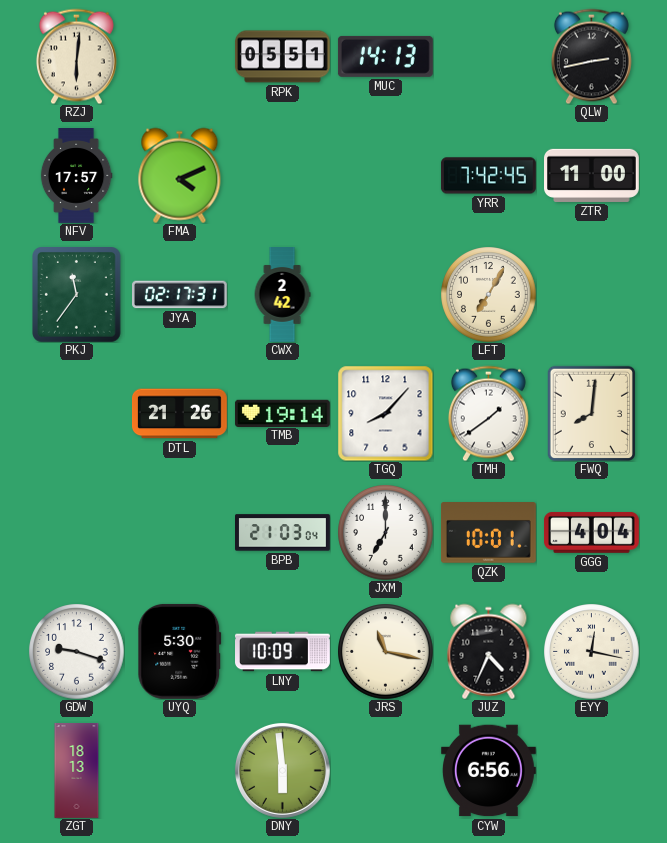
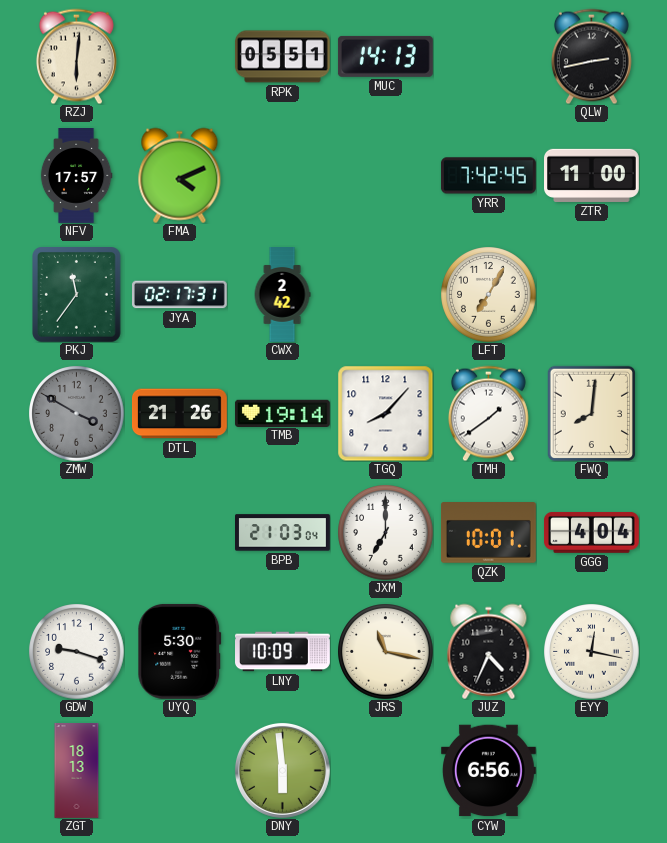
ZMW: none -> 3:50 (76, 413)
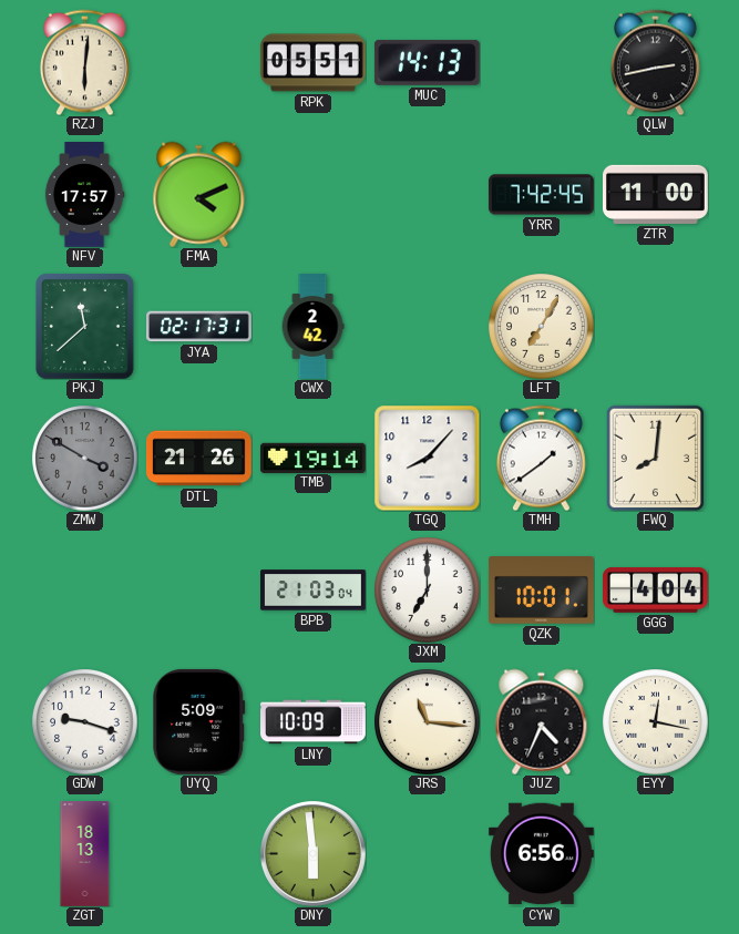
PKJ: 11:36 -> 11:38 (85, 327)
UYQ: 5:30 -> 5:09 (199, 721)
JRS: 11:17 -> 11:16 (427, 721)
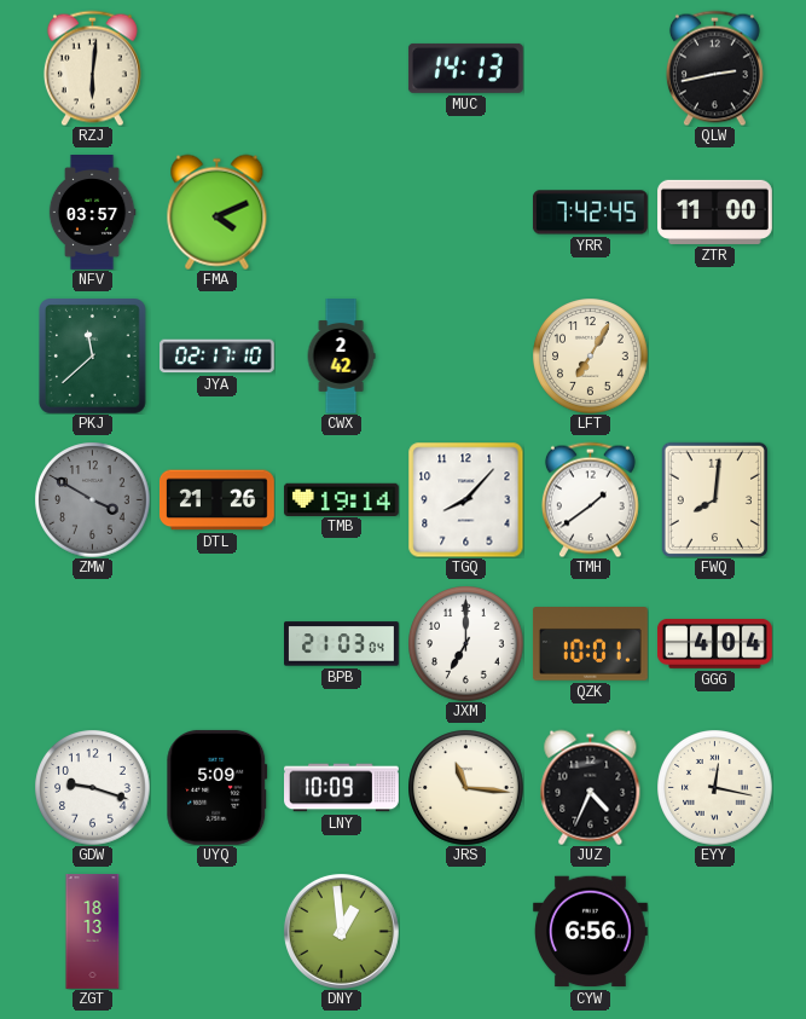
RPK: 05:51 -> none (312, 63)
NFV: 17:57 -> 03:57 (92, 213)
JYA: 02:17:31 -> 02:17:10 (218, 357)
DNY: 5:59 -> 12:59 (341, 931)
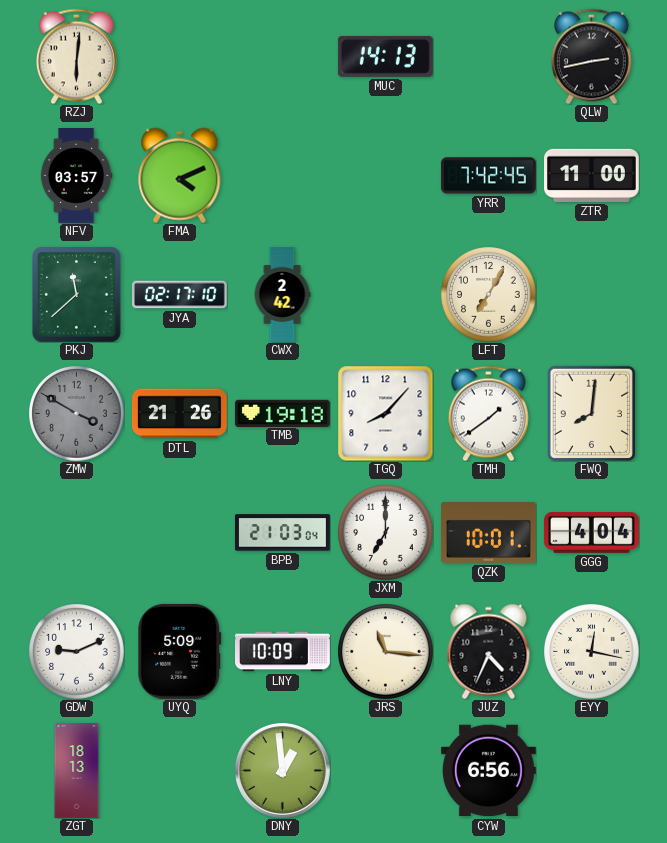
TMB: 19:14 -> 19:18 (282, 413)
GDW: 9:18 -> 9:11 (76, 651)
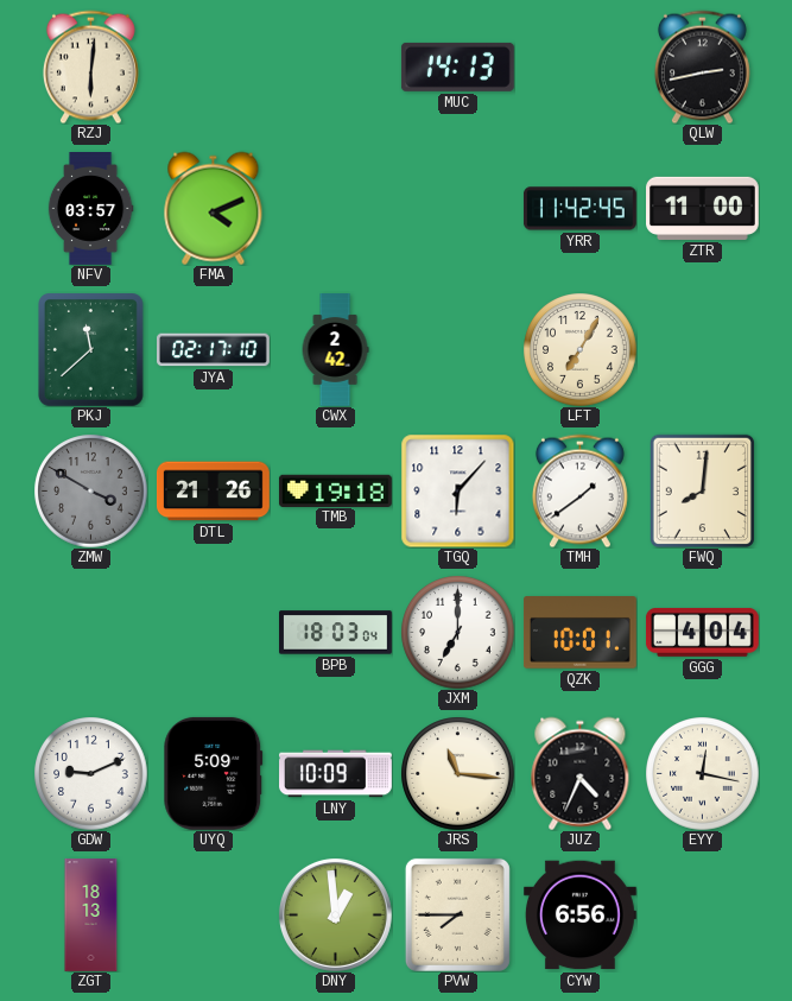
YRR: 7:42 -> 11:42 (581, 209)
TGQ: 8:07 -> 6:07 (457, 490)
BPB: 21:03 -> 18:03 (336, 633)
PVW: none -> 7:45 (457, 914)
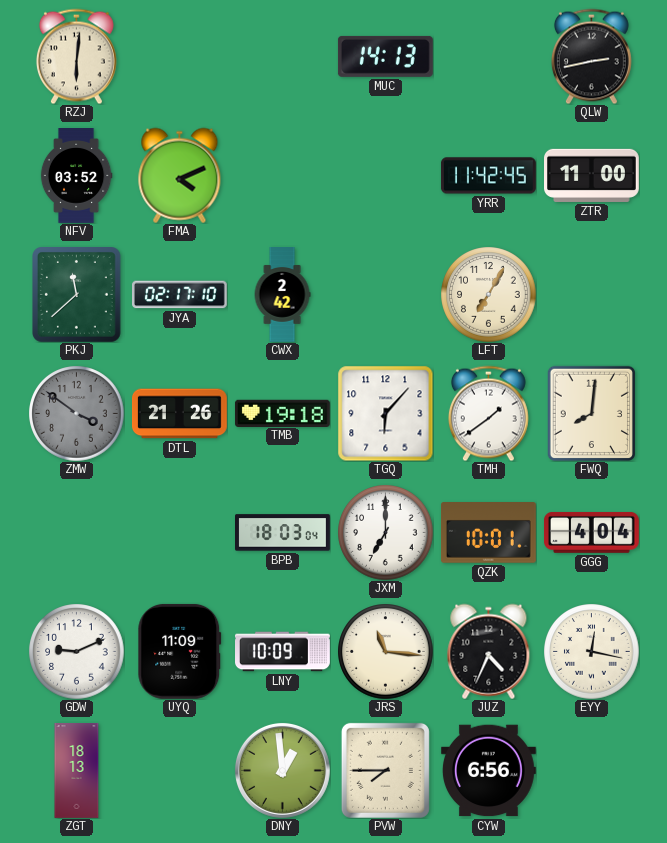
NFV: 03:57 -> 03:52 (76, 176)
ZMW: 3:50 -> 3:51 (76, 413)
UYQ: 5:09 -> 11:09 (180, 651)
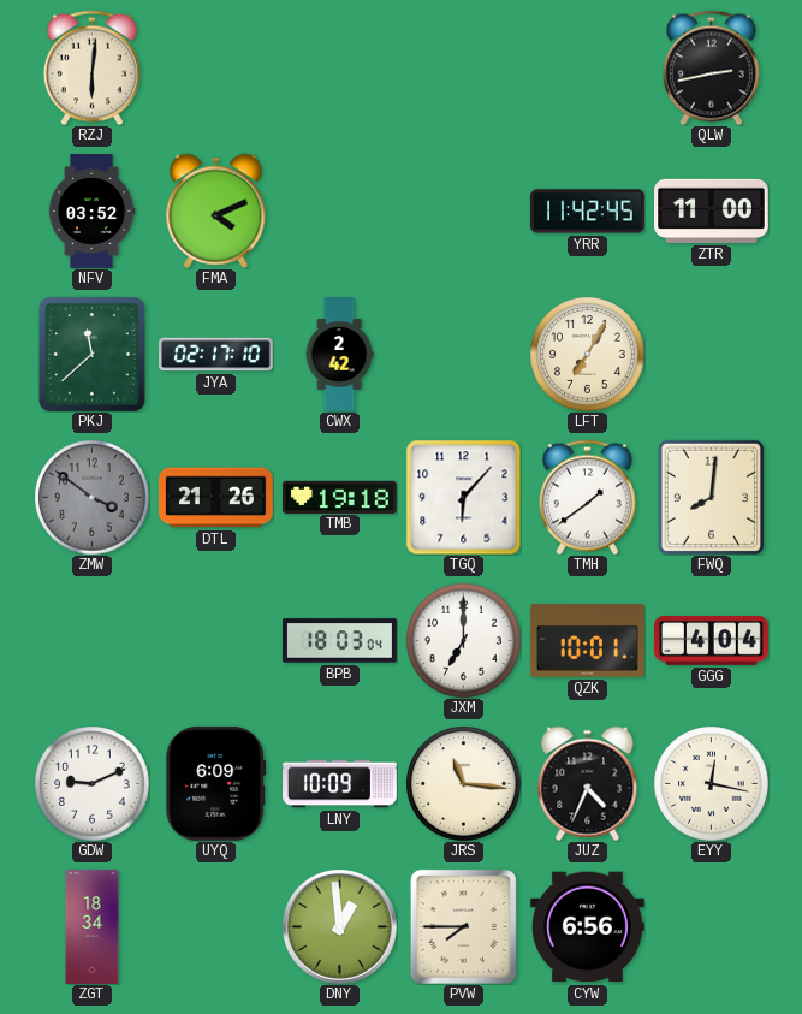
MUC: 14:13 -> none (385, 56)
UYQ: 11:09 -> 6:09 (216, 783)
ZGT: 18:13 -> 18:34 (93, 927)
